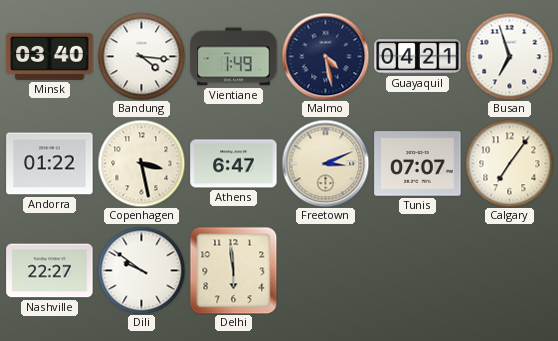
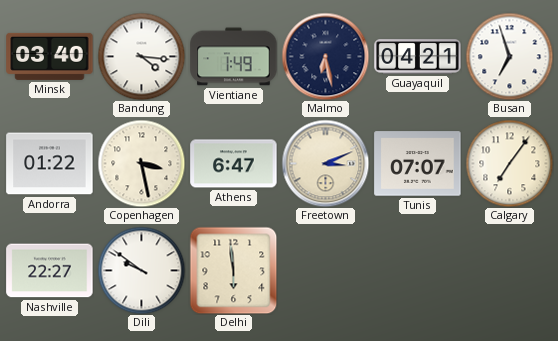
Malmo: 4:28 -> 6:28 (325, 56)
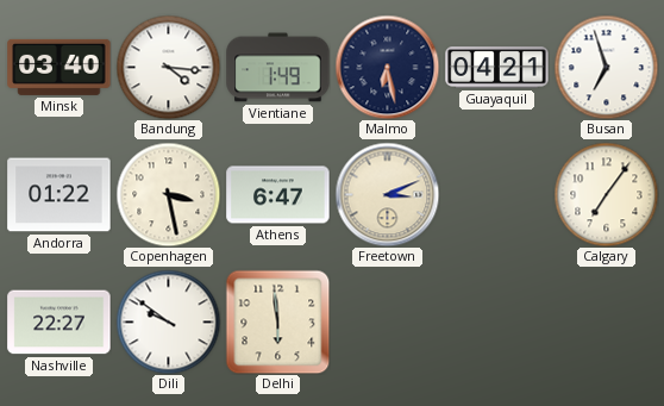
Tunis: 07:07 -> none (418, 164)
